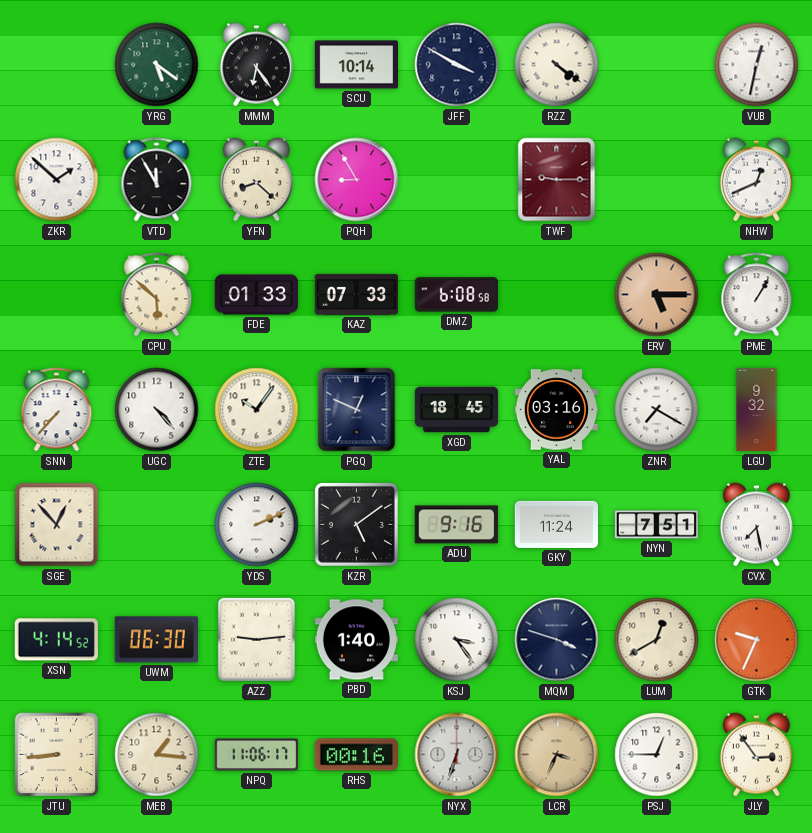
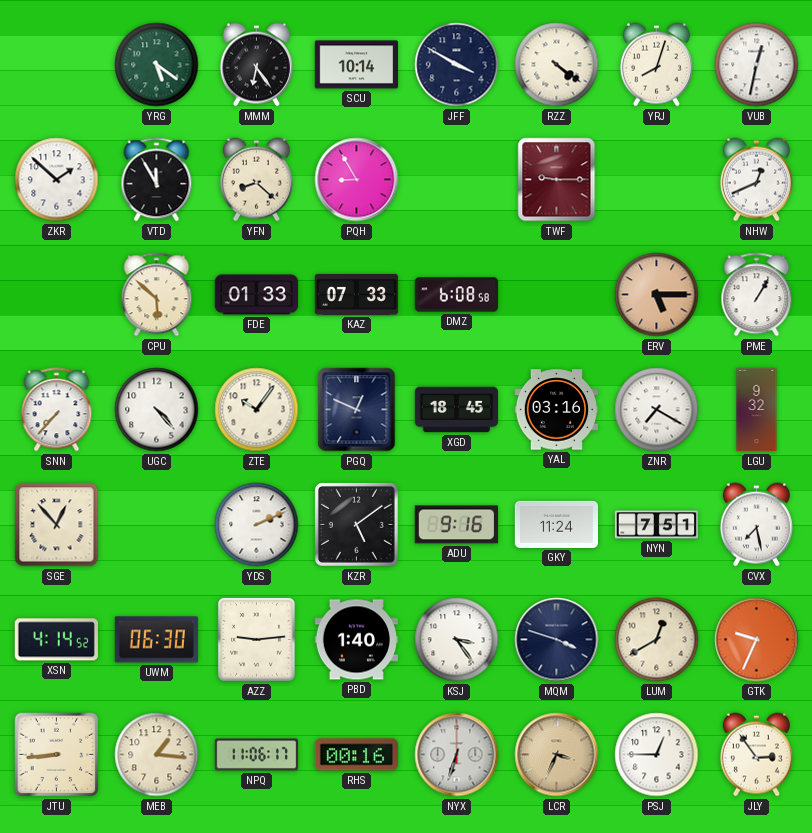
YRJ: none -> 8:03 (656, 65)
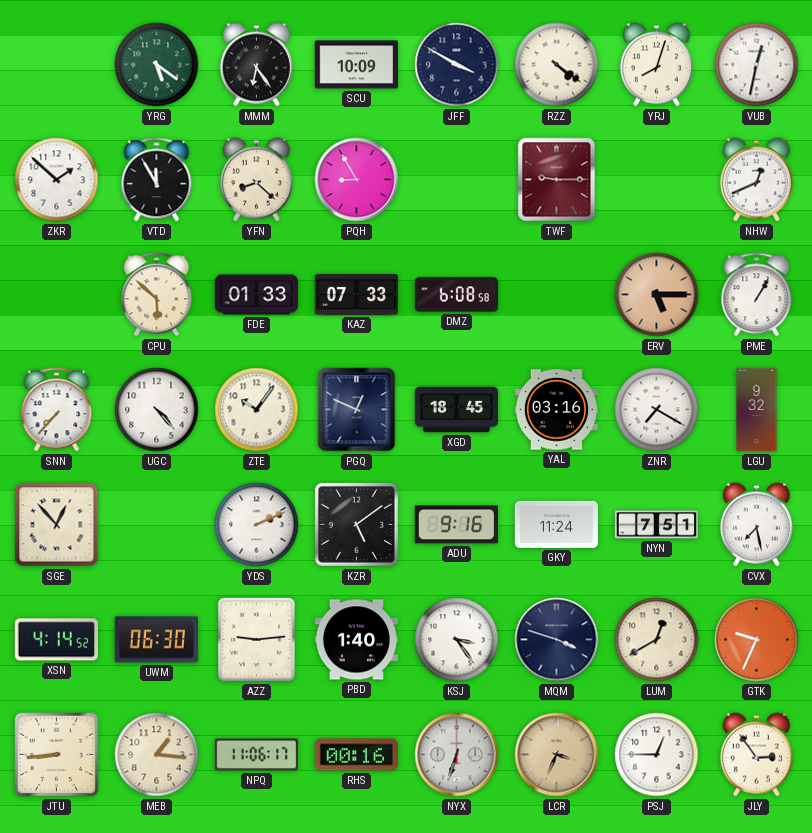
SCU: 10:14 -> 10:09 (356, 65)
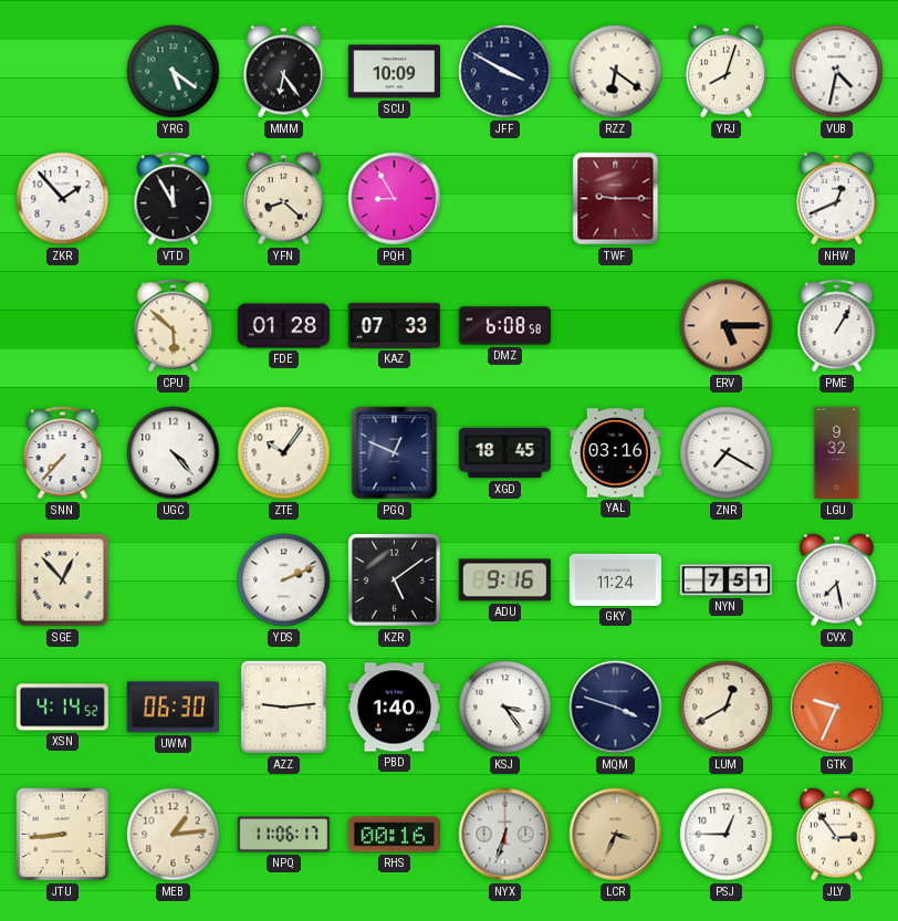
RZZ: 4:21 -> 6:21 (616, 72)
VUB: 12:32 -> 4:32 (837, 72)
ZKR: 1:52 -> 1:53 (63, 199)
FDE: 01:33 -> 01:28 (283, 326)
MEB: 1:16 -> 1:14 (174, 835)
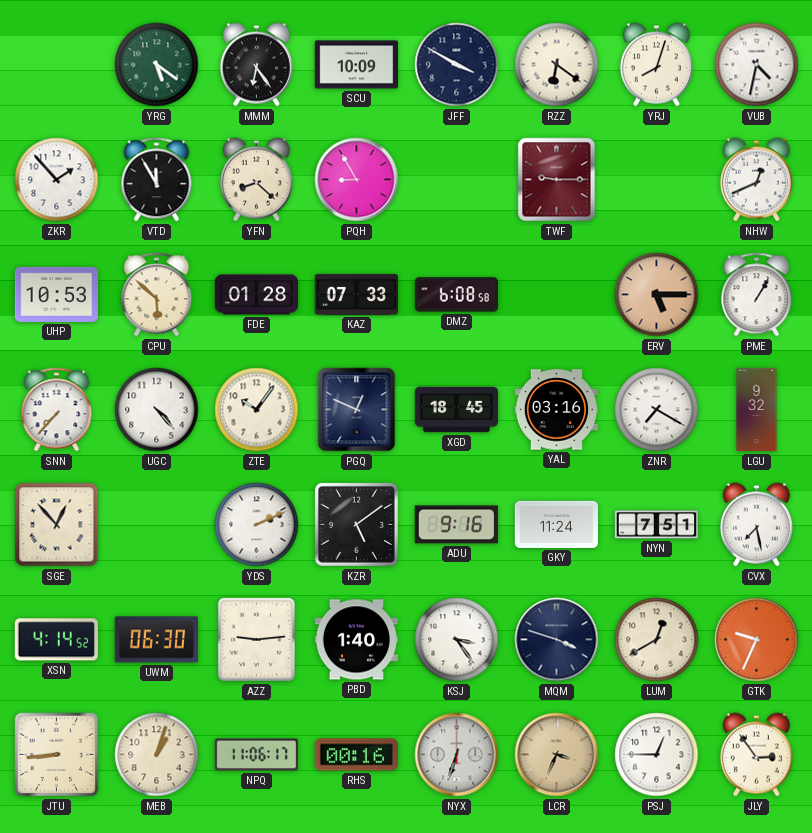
UHP: none -> 10:53 (56, 294)
MEB: 1:14 -> 1:03 (157, 755)
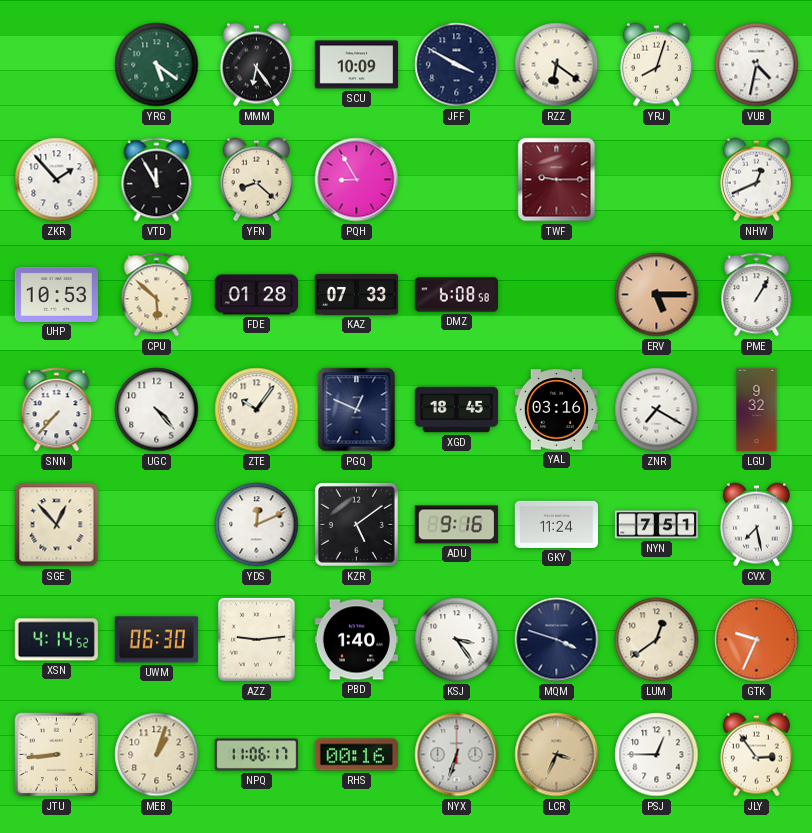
YDS: 2:11 -> 12:11 (257, 525)
LUM: 12:40 -> 12:39 (657, 640)
